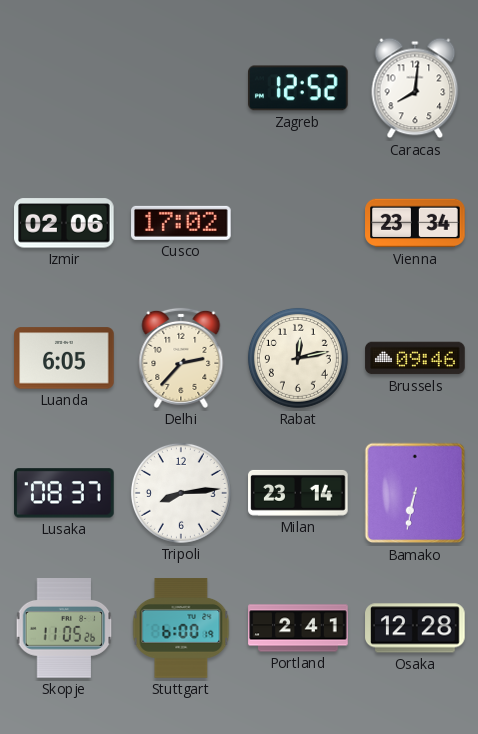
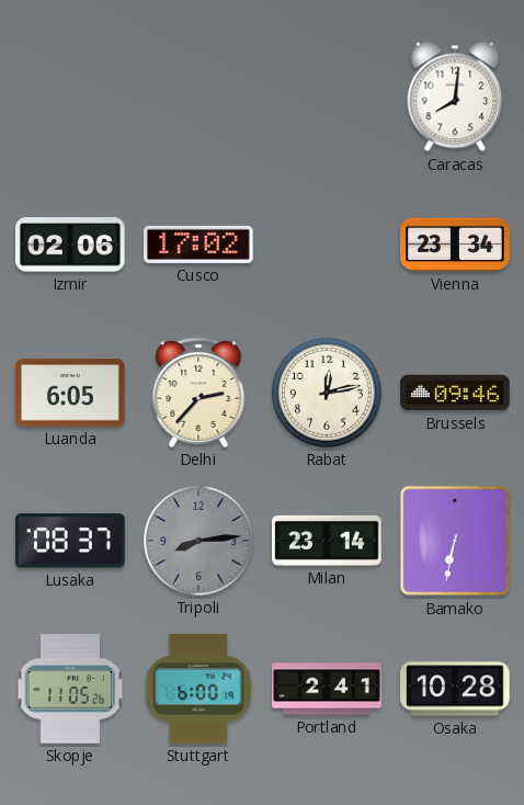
Zagreb: 12:52 -> none (299, 88)
Tripoli dial: white -> grey (198, 541)
Osaka: 12:28 -> 10:28 (455, 689)
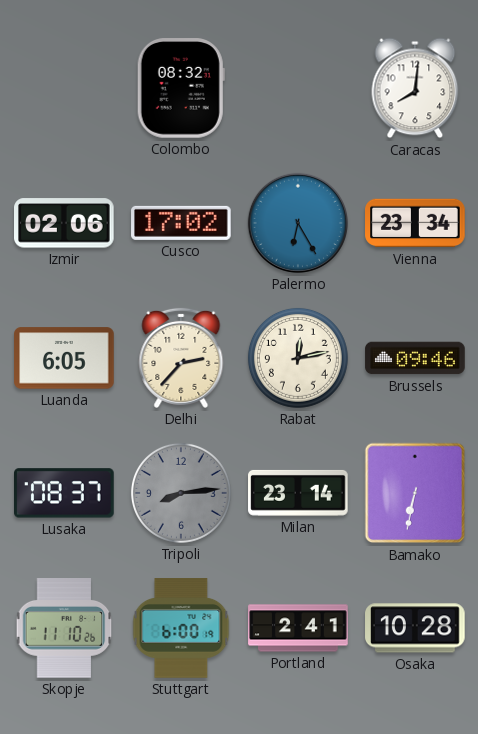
Colombo: none -> 08:32 (181, 88)
Palermo: none -> 6:25 (298, 223)
Skopje: 11:05 -> 11:10 (64, 628)
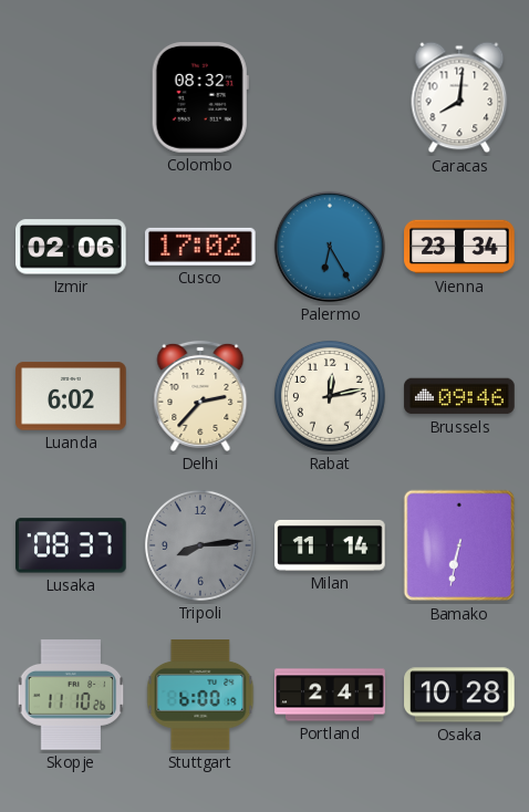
Luanda: 6:05 -> 6:02 (71, 396)
Milan: 23:14 -> 11:14 (330, 545)
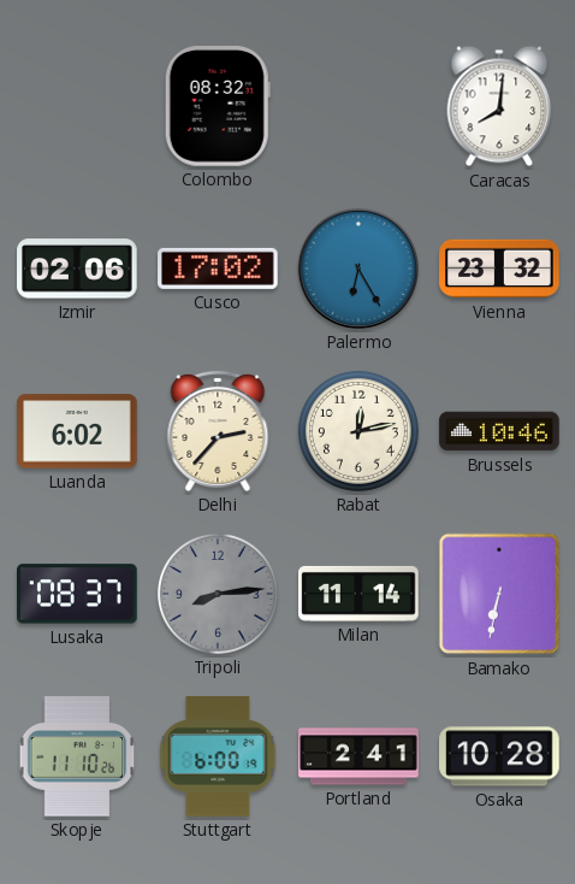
Vienna: 23:34 -> 23:32 (499, 269)
Brussels: 09:46 -> 10:46 (499, 431)
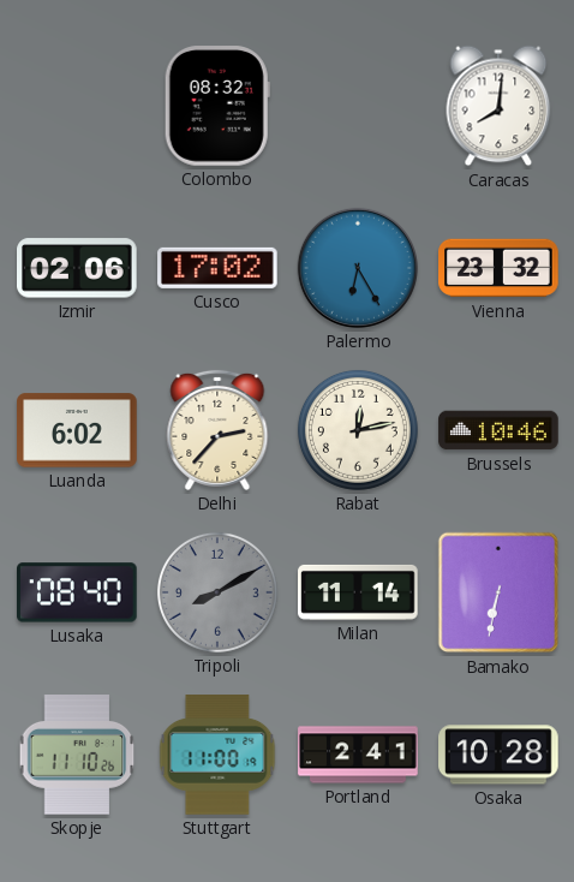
Lusaka: 08:37 -> 08:40 (78, 592)
Tripoli: 8:14 -> 8:10 (217, 592)
Stuttgart: 6:00 -> 11:00 (217, 755)
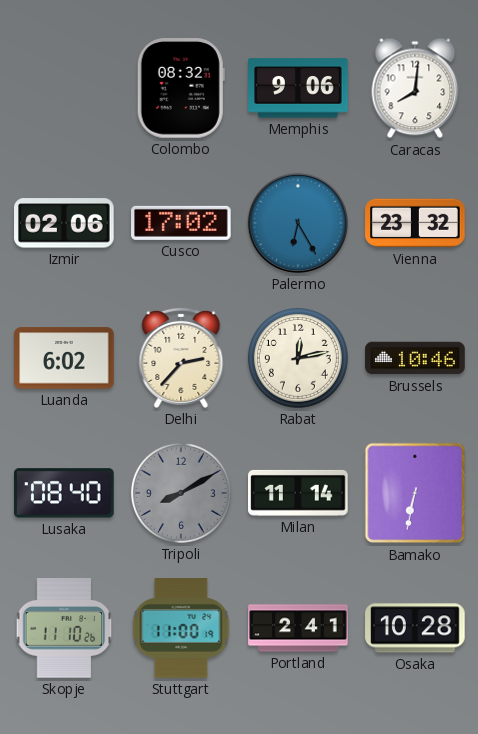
Memphis: none -> 9:06 (298, 88)
